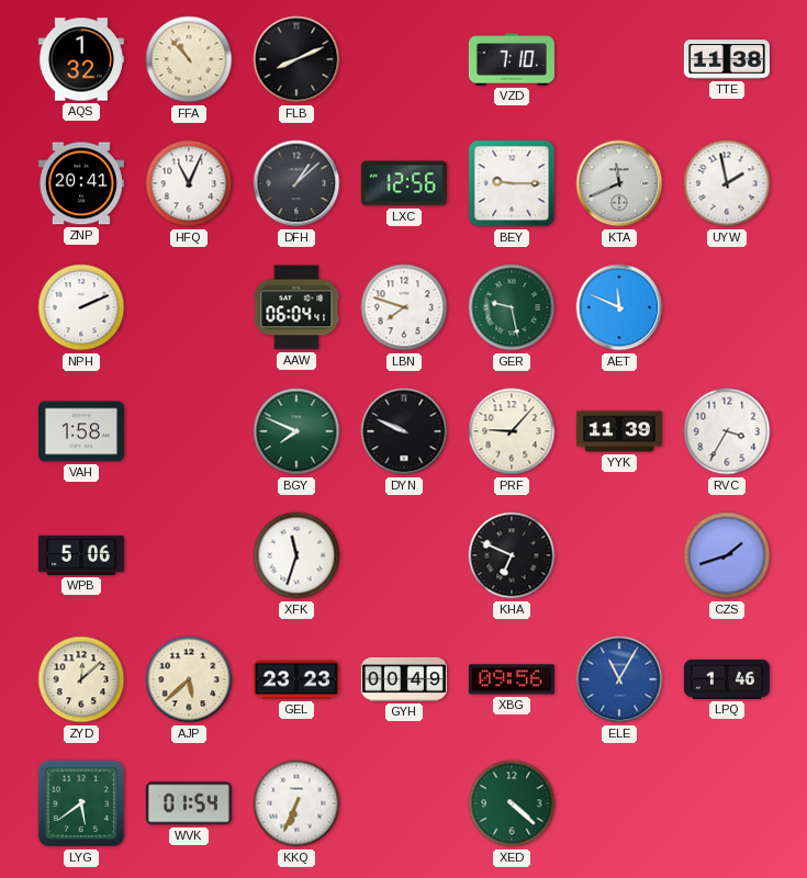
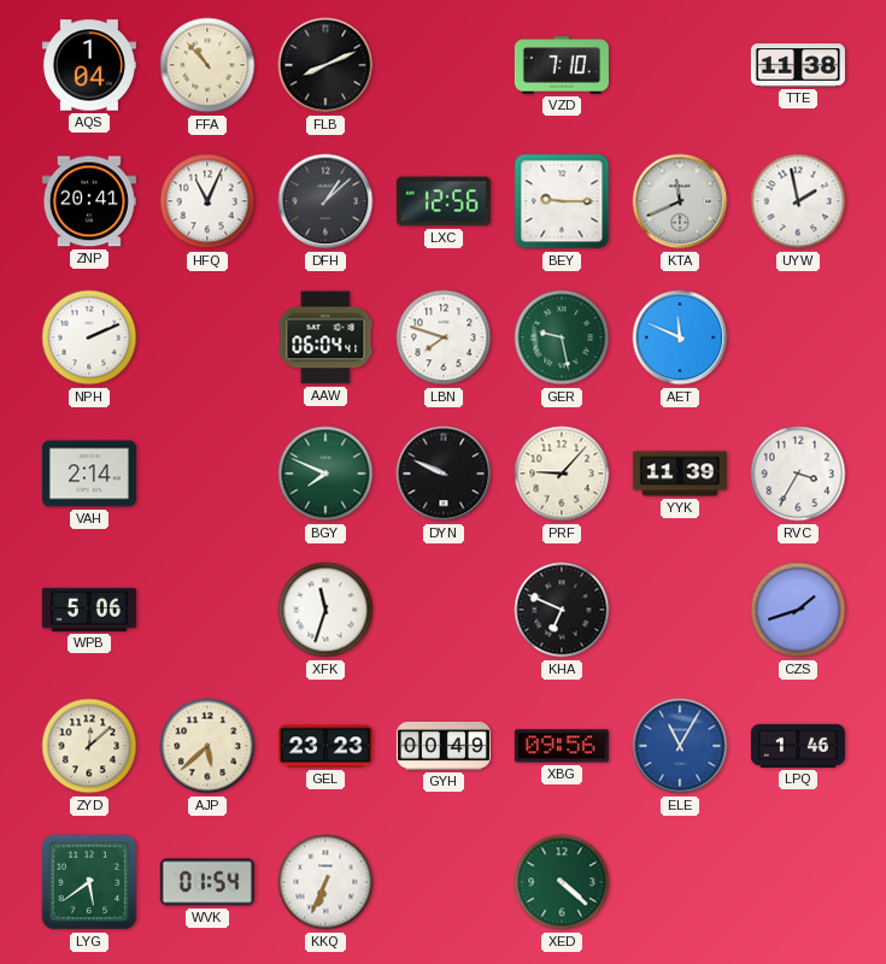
AQS: 1:32 -> 1:04 (89, 65)
VAH: 1:58 -> 2:14 (89, 474)
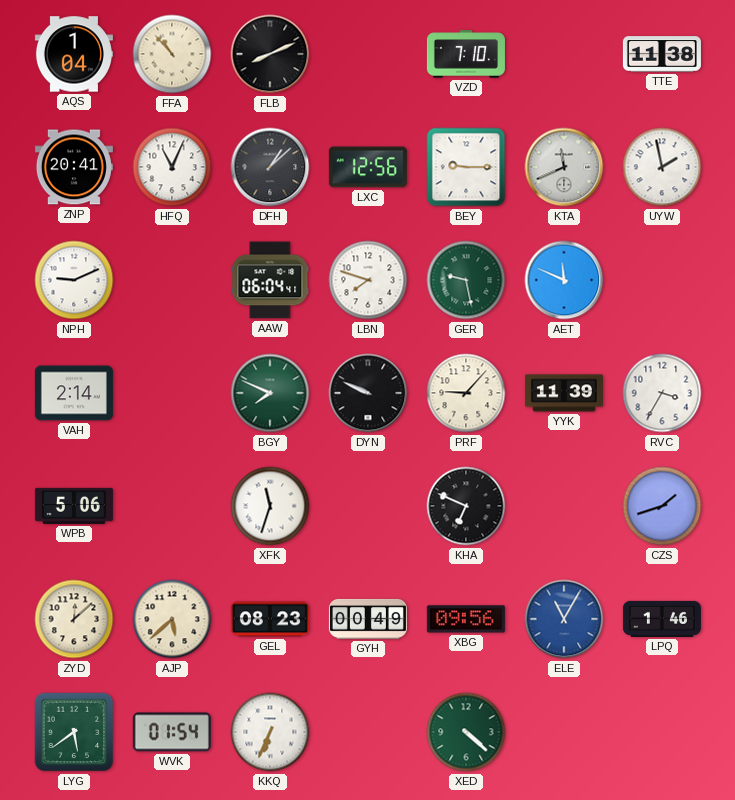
NPH: 2:11 -> 9:11 (74, 280)
GEL: 23:23 -> 08:23 (270, 619)
